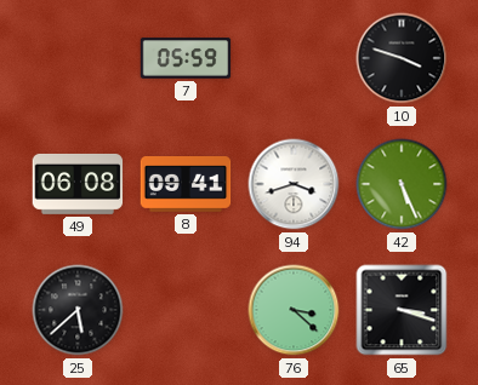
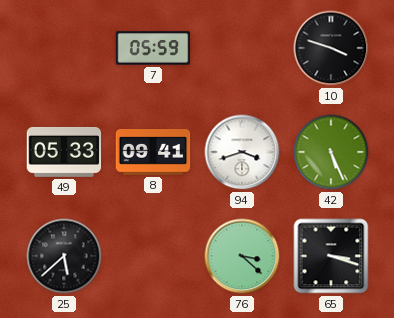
49: 06:08 -> 05:33 (64, 152)
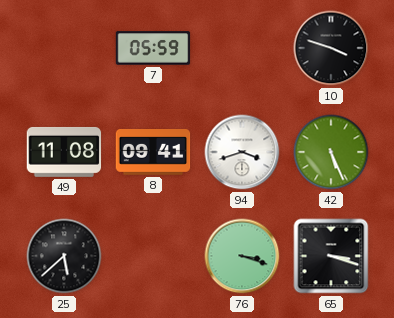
49: 05:33 -> 11:08 (64, 152)
76: 3:22 -> 3:18 (242, 256)
